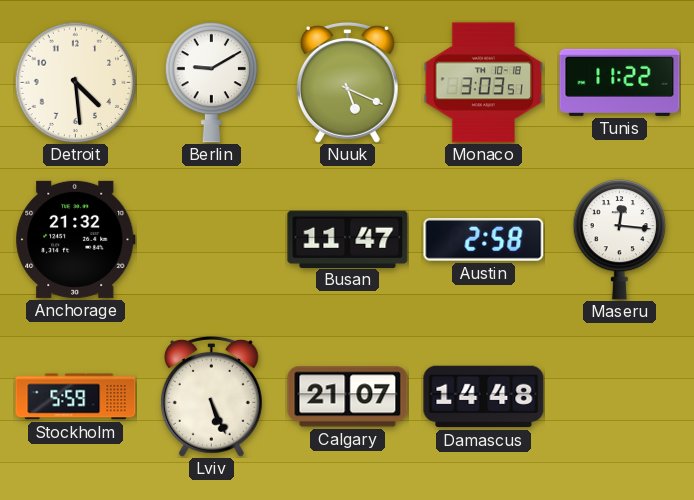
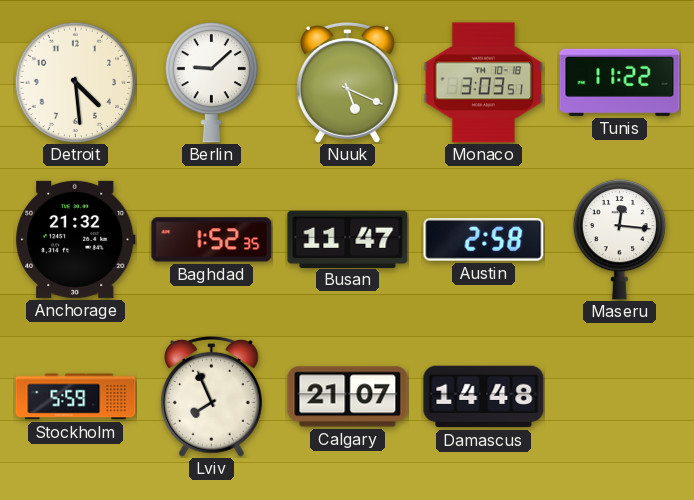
Berlin: 9:10 -> 9:08 (211, 82)
Baghdad: none -> 1:52 (212, 240)
Lviv: 5:26 -> 7:56 (211, 396)
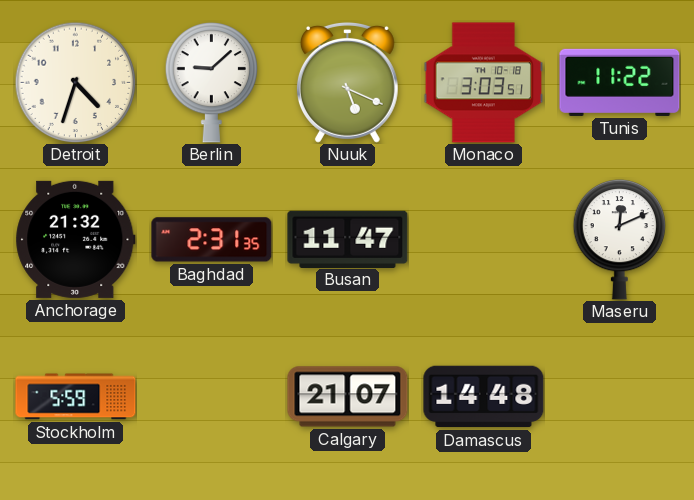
Detroit: 4:29 -> 4:33 (75, 82)
Baghdad: 1:52 -> 2:31 (212, 240)
Austin: 2:58 -> none (484, 240)
Maseru: 12:16 -> 12:11 (619, 239)
Lviv: 7:56 -> none (211, 396)
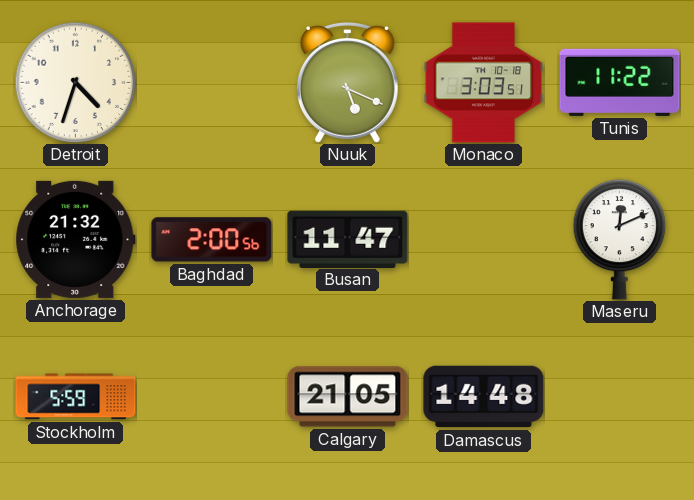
Berlin: 9:08 -> none (211, 82)
Baghdad: 2:31 -> 2:00 (212, 240)
Calgary: 21:07 -> 21:05 (348, 397)
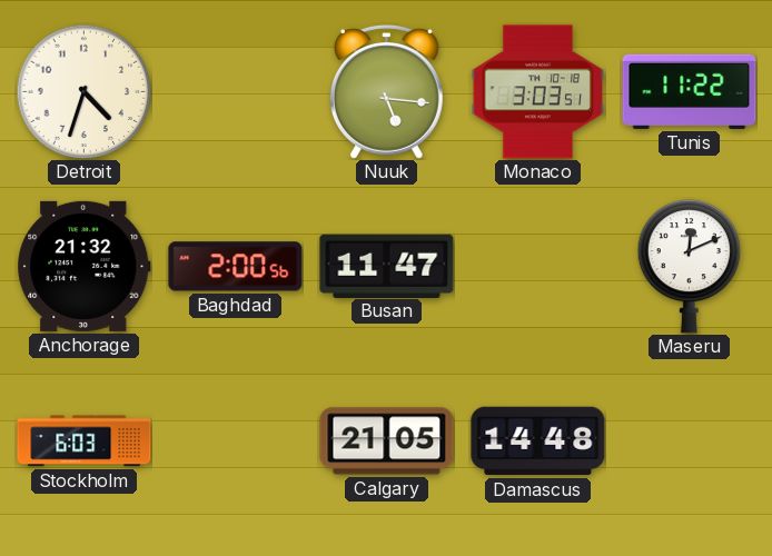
Nuuk: 5:19 -> 5:16 (386, 91)
Stockholm: 5:59 -> 6:03 (85, 441)
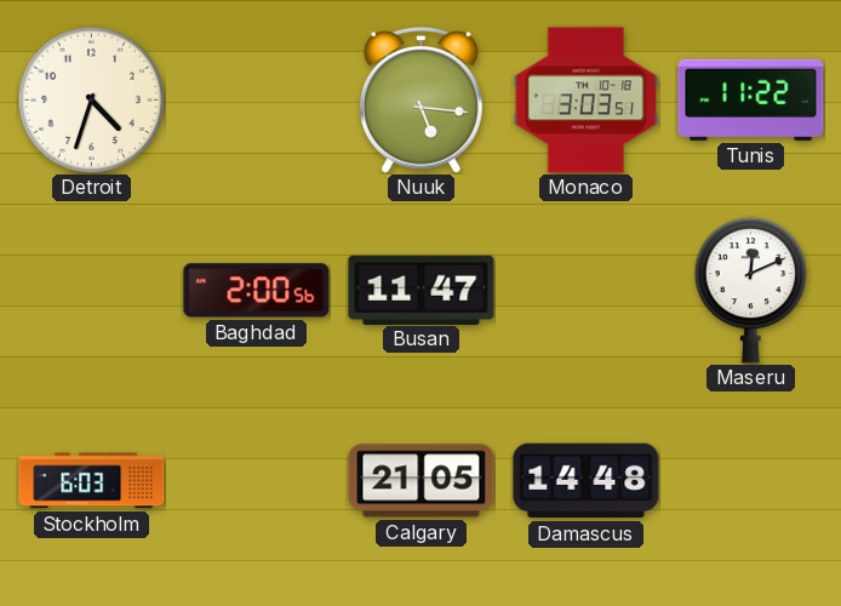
Anchorage: 21:32 -> none (85, 266)
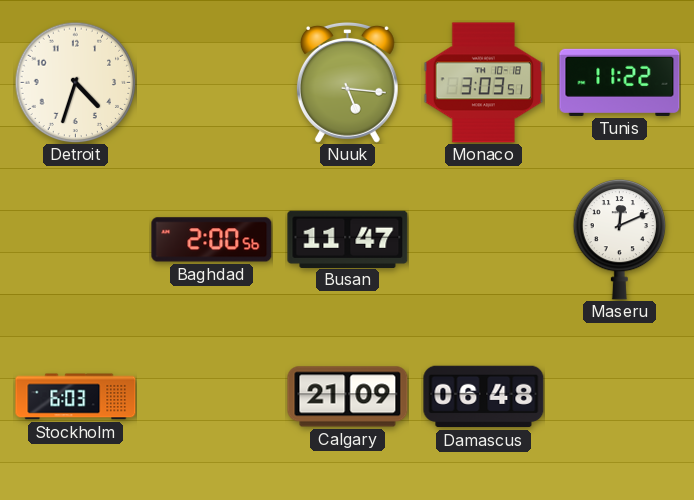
Calgary: 21:05 -> 21:09 (348, 397)
Damascus: 14:48 -> 06:48 (484, 397)
